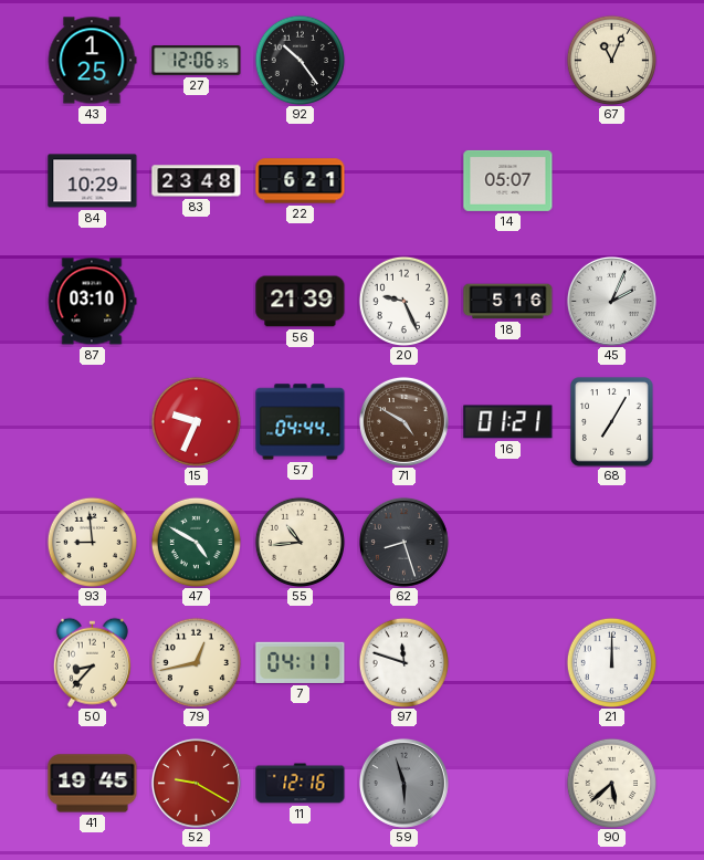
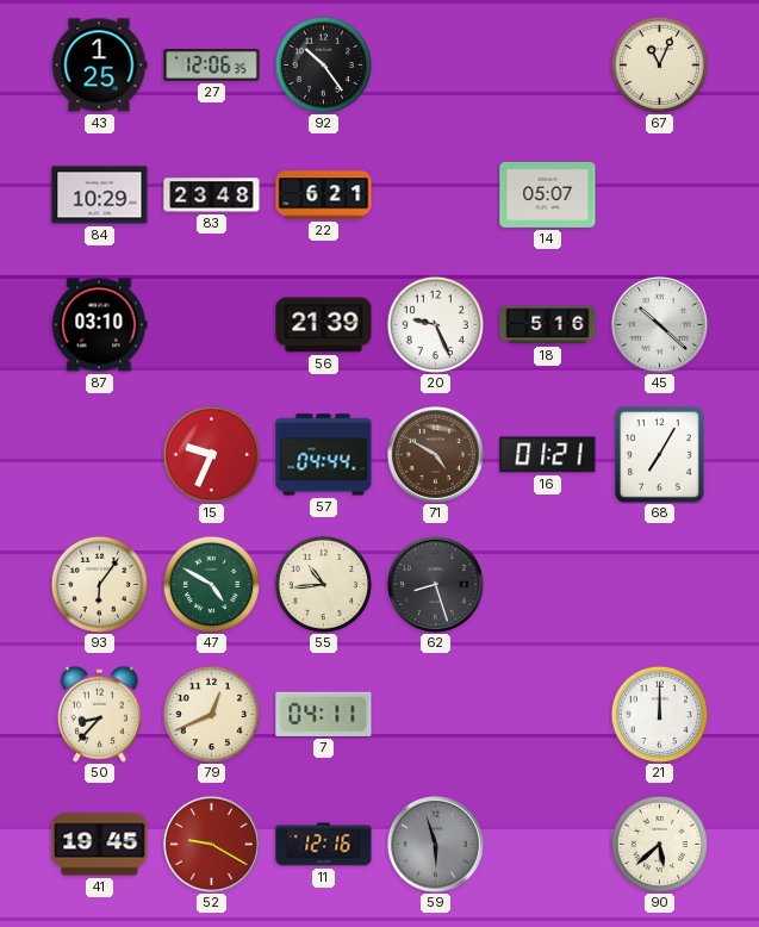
45: 2:04 -> 10:22 (659, 324)
93: 8:59 -> 6:06 (99, 584)
79: 12:43 -> 12:41 (211, 714)
97: 11:48 -> none (403, 662)
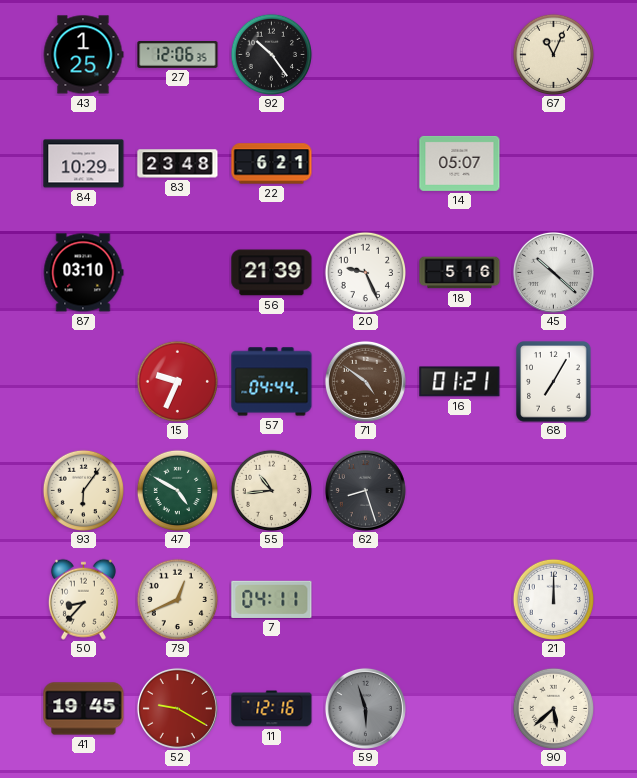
71: 4:50 -> 4:51 (365, 381)
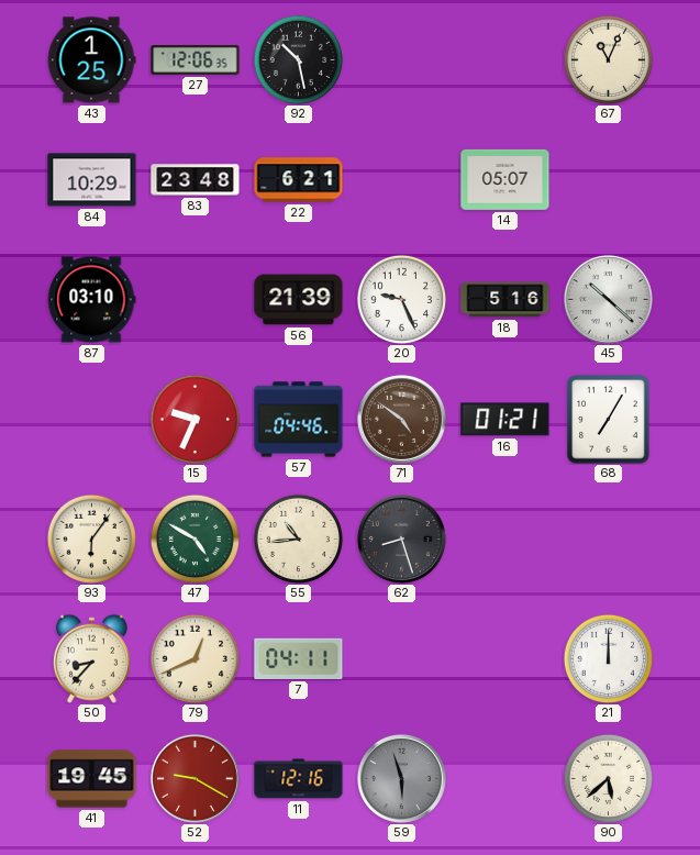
92: 10:24 -> 10:28 (298, 59)
57: 04:44 -> 04:46 (299, 420)
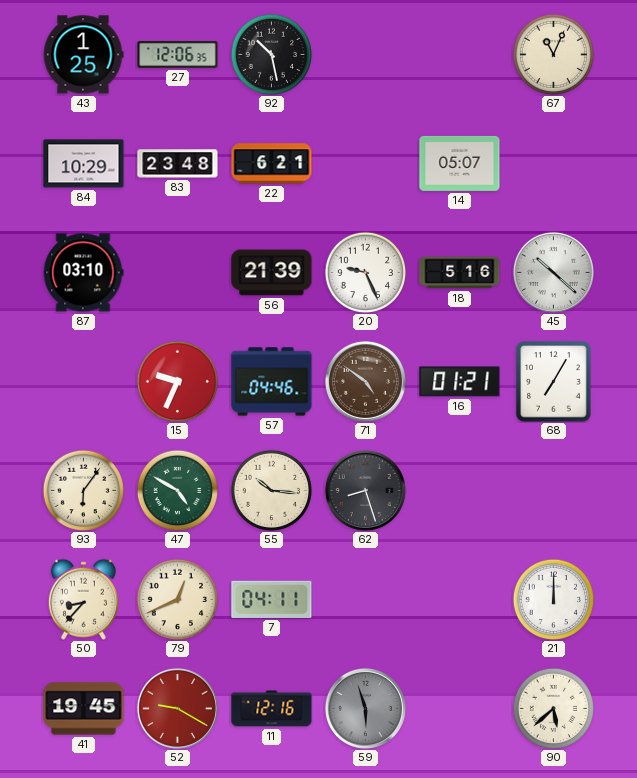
55: 10:44 -> 10:16 (271, 490)
